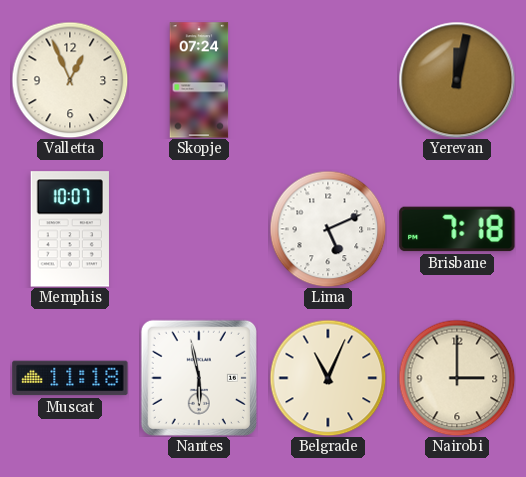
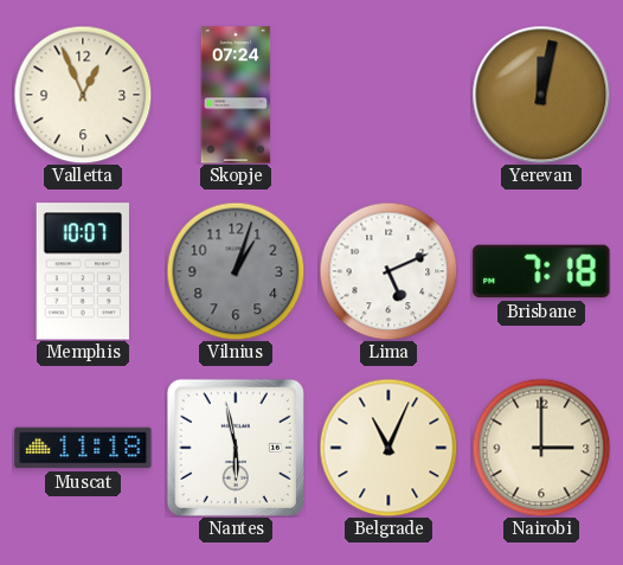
Vilnius: none -> 1:03 (236, 271)
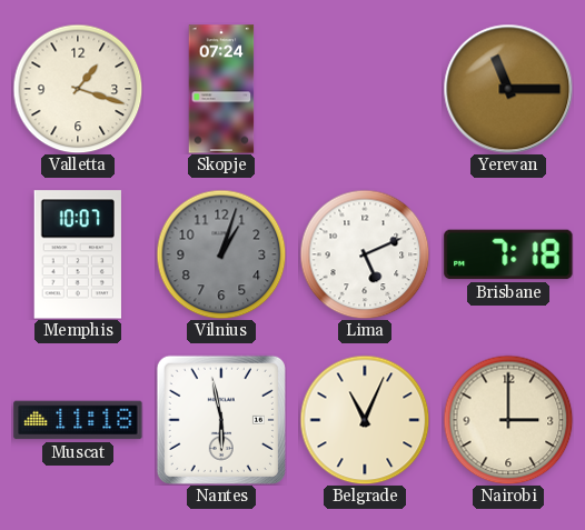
Valletta: 12:56 -> 1:18 (78, 89)
Yerevan: 12:02 -> 11:15 (508, 89)
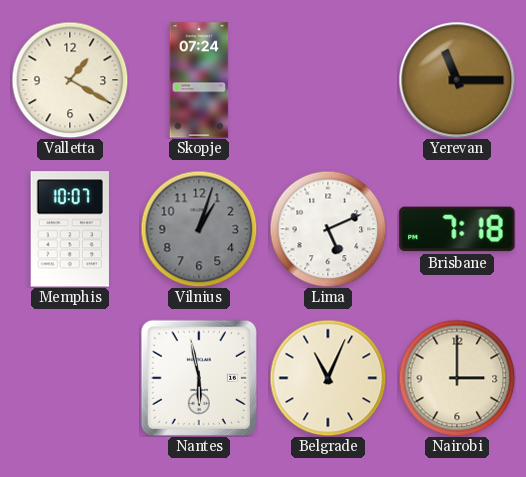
Valletta: 1:18 -> 1:20 (70, 80)
Muscat: 11:18 -> none (78, 420)
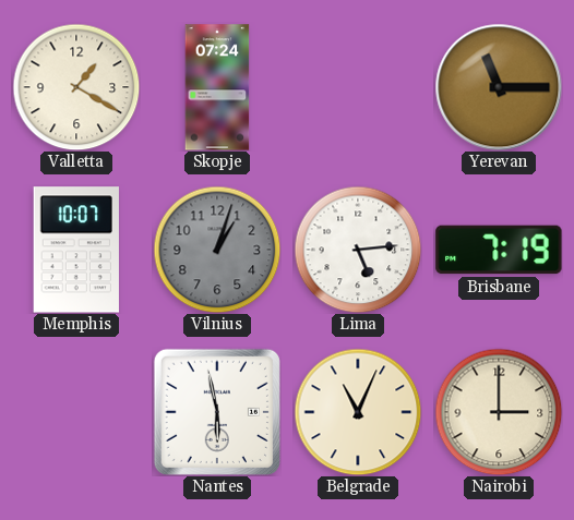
Lima: 5:11 -> 5:14 (358, 250)
Brisbane: 7:18 -> 7:19 (499, 250)
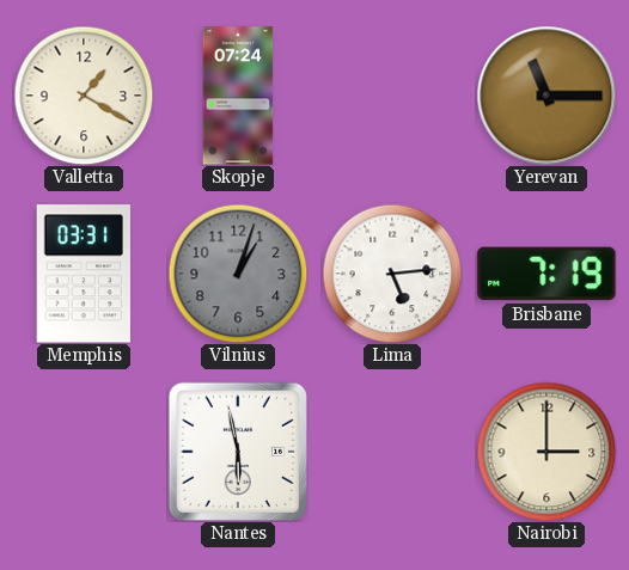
Memphis: 10:07 -> 03:31 (84, 274)
Belgrade: 11:04 -> none (358, 412)
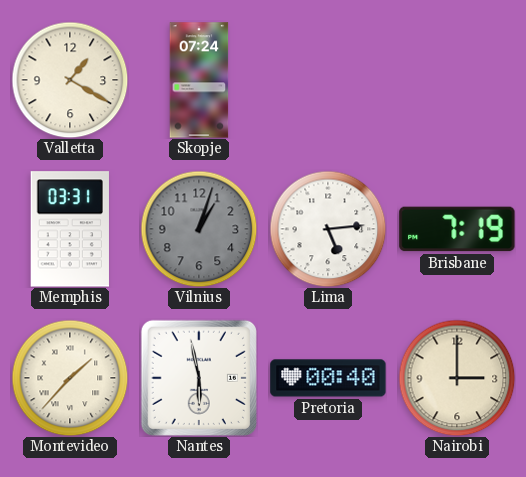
Yerevan: 11:15 -> none (546, 96)
Montevideo: none -> 1:37 (70, 378)
Pretoria: none -> 00:40 (328, 378)
